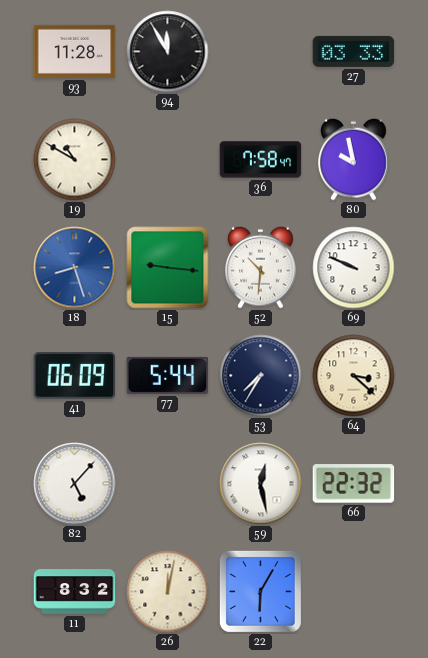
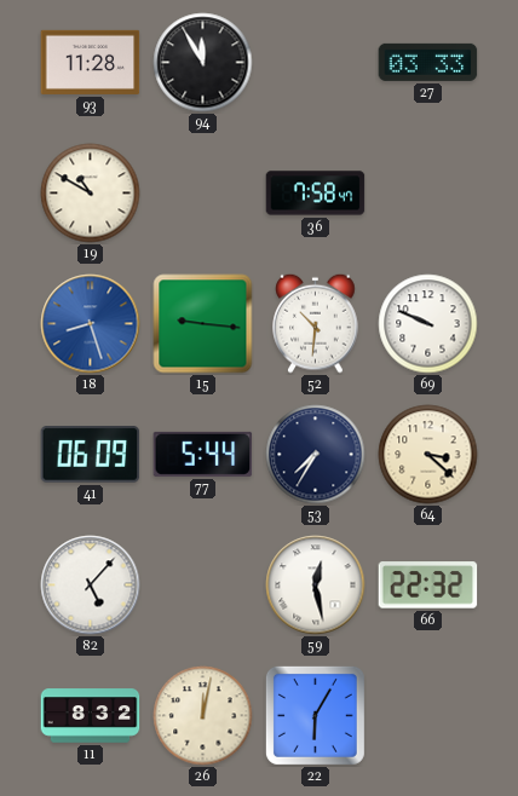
80: 9:58 -> none (354, 159)
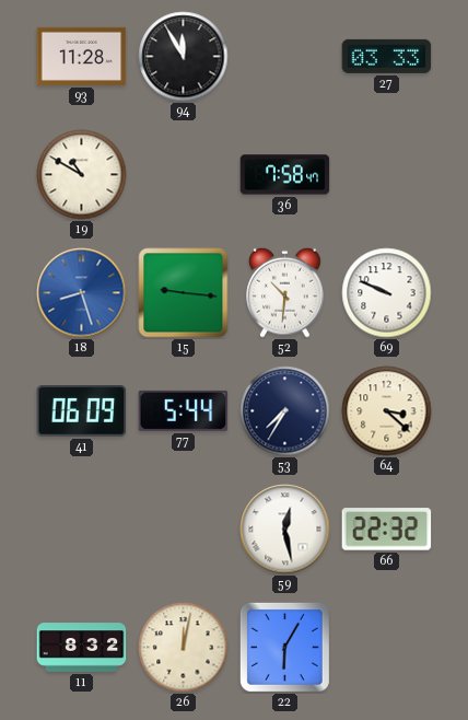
82: 5:07 -> none (91, 586)
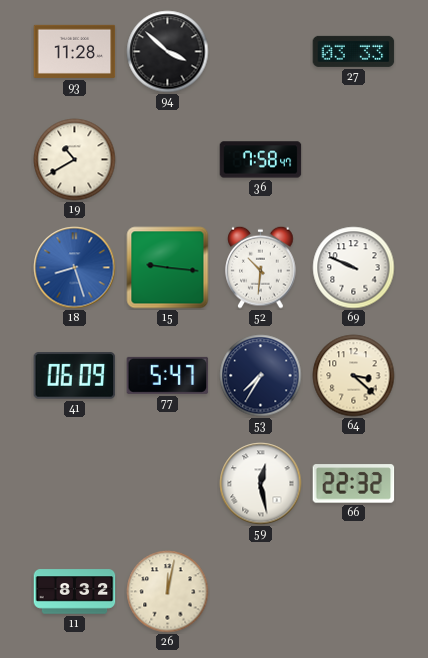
94: 11:55 -> 3:52 (168, 52)
19: 10:50 -> 10:40 (75, 160)
77: 5:44 -> 5:47 (168, 375)
22: 6:05 -> none (284, 647)
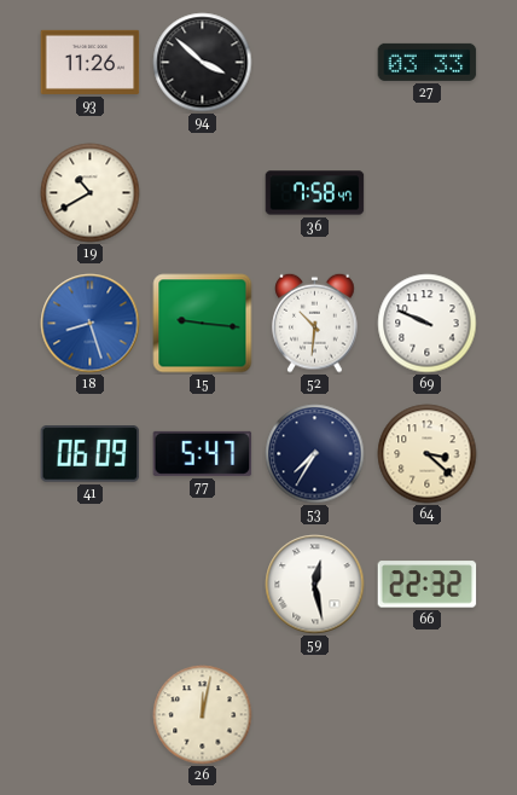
93: 11:28 -> 11:26 (91, 62)
11: 8:32 -> none (75, 592)
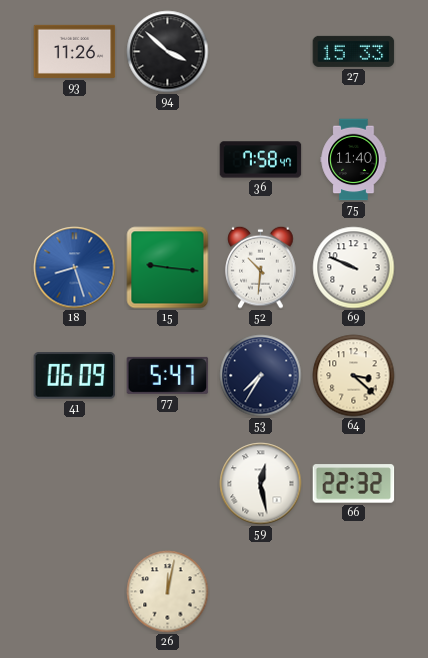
27: 03:33 -> 15:33 (354, 51)
19: 10:40 -> none (91, 193)
75: none -> 11:40 (354, 160)
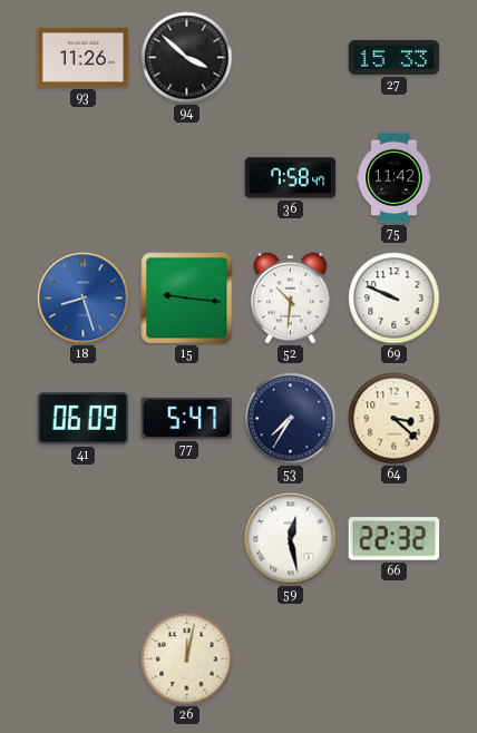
75: 11:40 -> 11:42 (395, 178)
